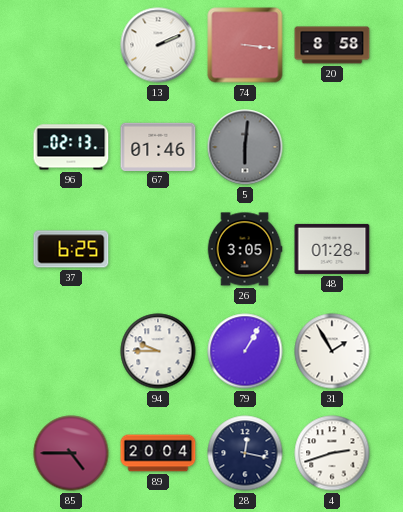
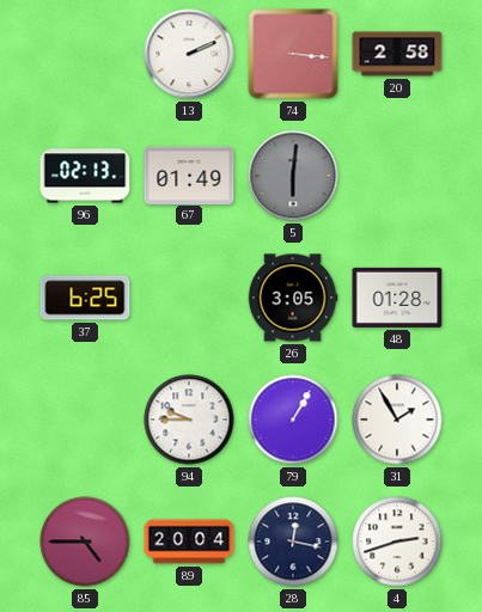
20: 8:58 -> 2:58 (397, 54)
67: 01:46 -> 01:49 (189, 175)
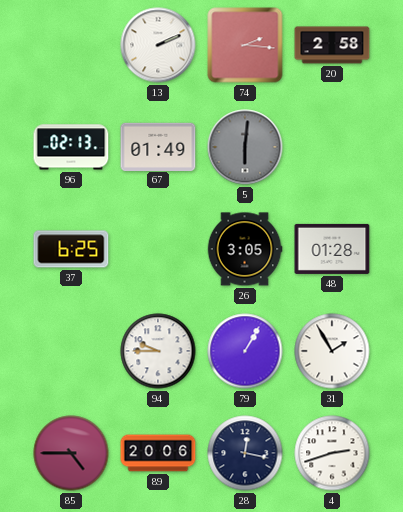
74: 3:16 -> 2:16 (245, 45)
89: 20:04 -> 20:06 (158, 453)
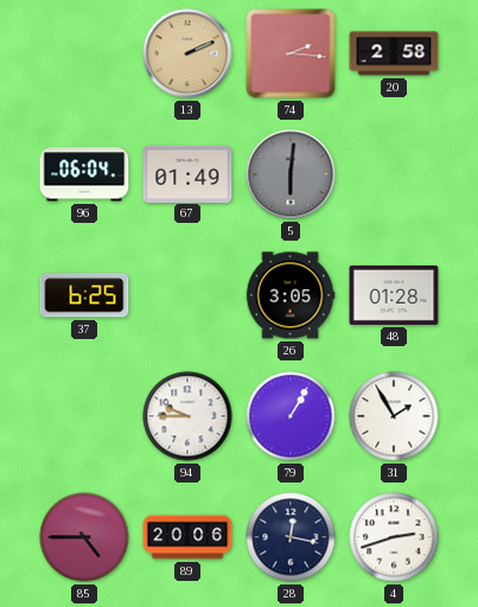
13 dial: white -> champagne (187, 53)
96: 02:13 -> 06:04 (84, 174)
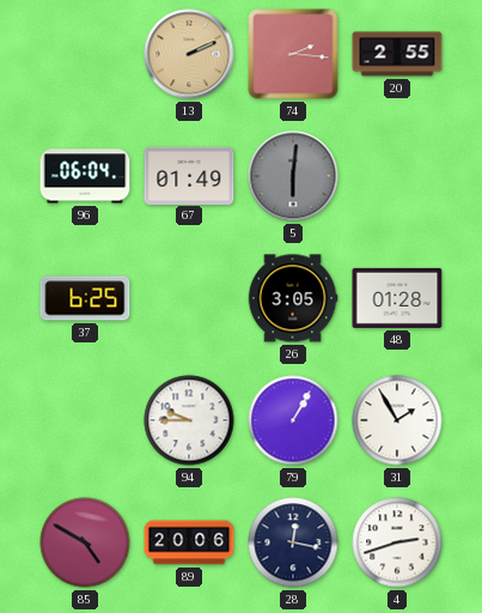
20: 2:58 -> 2:55 (397, 54)
85: 4:45 -> 4:50 (85, 542)
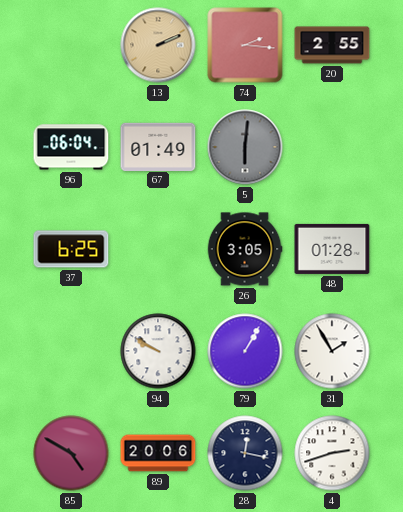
94: 9:45 -> 9:50 (158, 351)
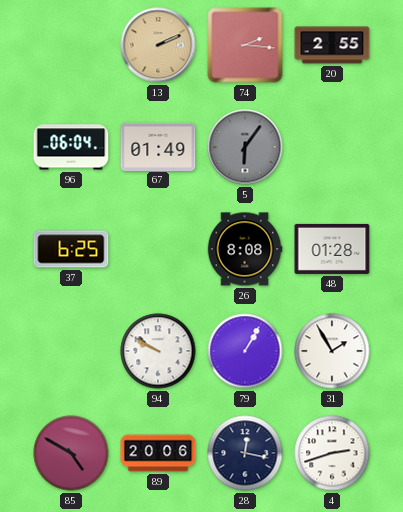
5: 6:01 -> 6:06 (245, 147)
26: 3:05 -> 8:08 (245, 249)
